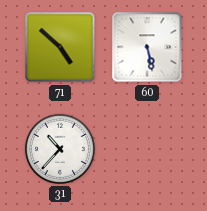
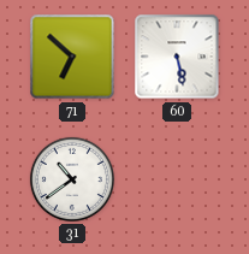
71: 4:52 -> 6:52 (72, 57)
31: 10:37 -> 10:39 (72, 179)
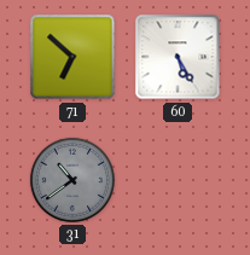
60: 5:28 -> 5:25 (178, 57)
31 dial: white -> grey (72, 180)
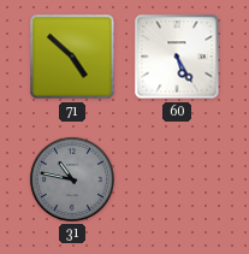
71: 6:52 -> 4:52 (72, 57)
31: 10:39 -> 10:47 (72, 179)
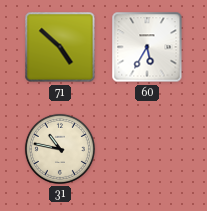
60: 5:25 -> 5:35 (147, 47)
31 dial: grey -> cream (60, 149)
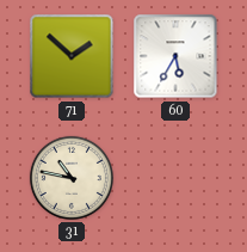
71: 4:52 -> 1:52 (72, 56)
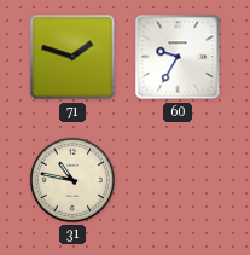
71: 1:52 -> 1:48 (72, 57)
60: 5:35 -> 9:35 (178, 57)
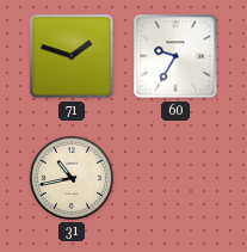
31: 10:47 -> 10:43 (72, 178)
